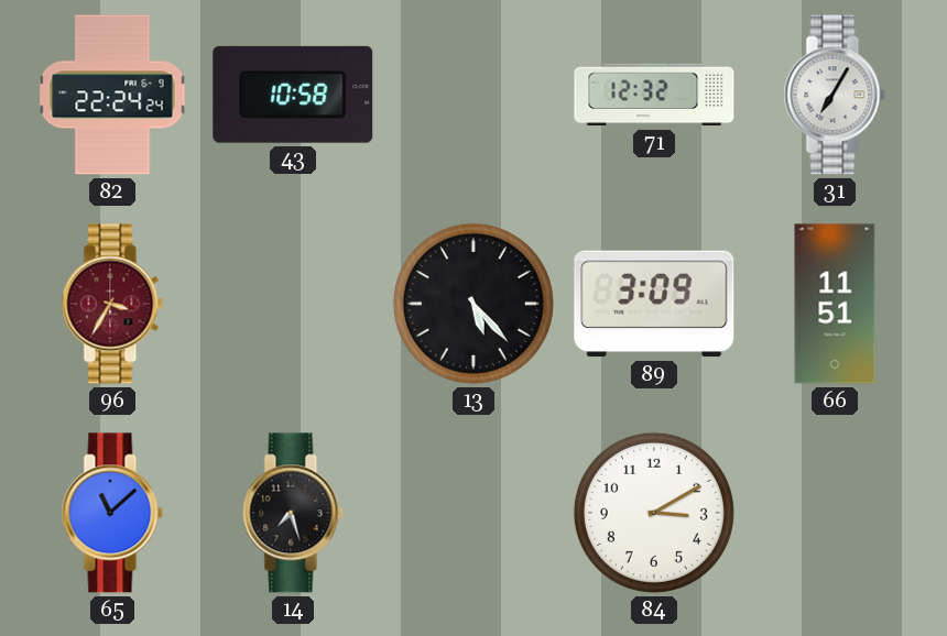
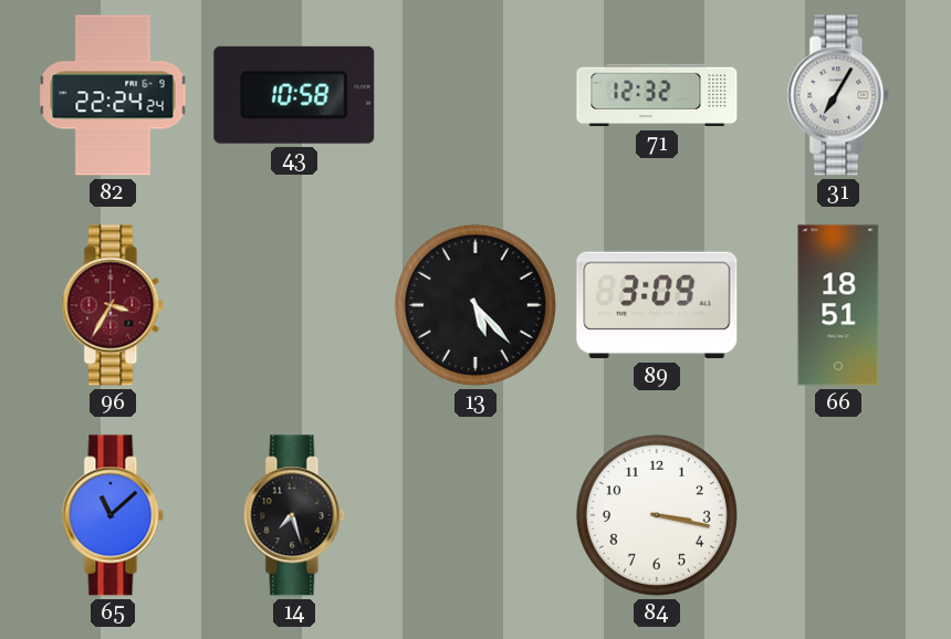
66: 11:51 -> 18:51 (838, 305)
84: 3:10 -> 3:17 (657, 515)
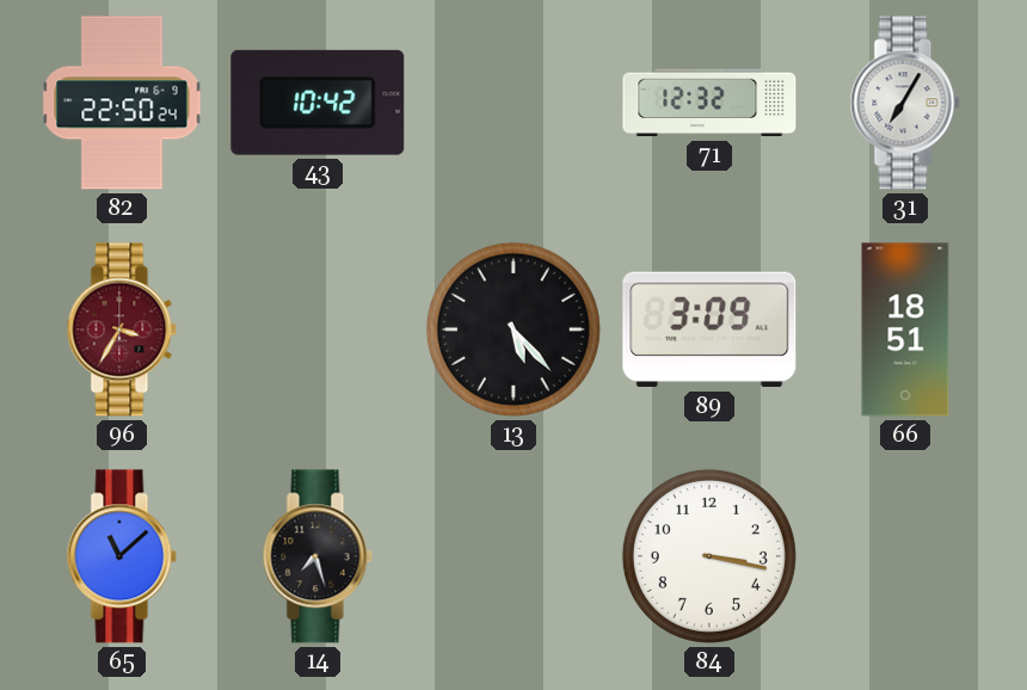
82: 22:24 -> 22:50 (122, 103)
43: 10:58 -> 10:42 (318, 103)
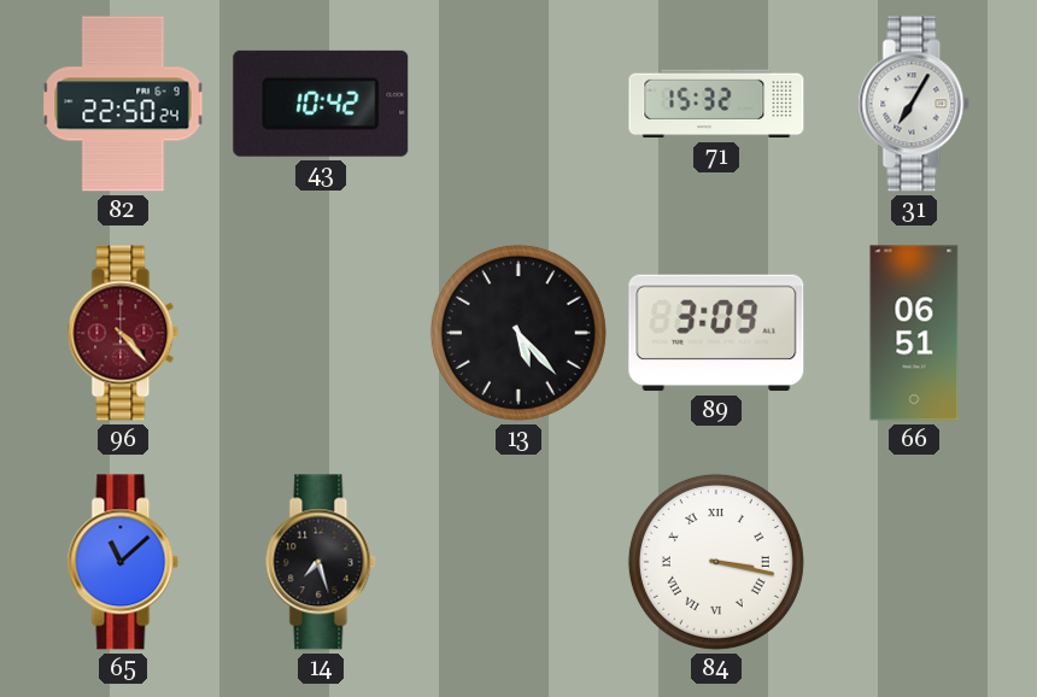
71: 12:32 -> 15:32 (716, 104)
96: 3:35 -> 4:23 (123, 333)
66: 18:51 -> 06:51 (914, 333)
84 numerals: Arabic -> Roman (716, 562)
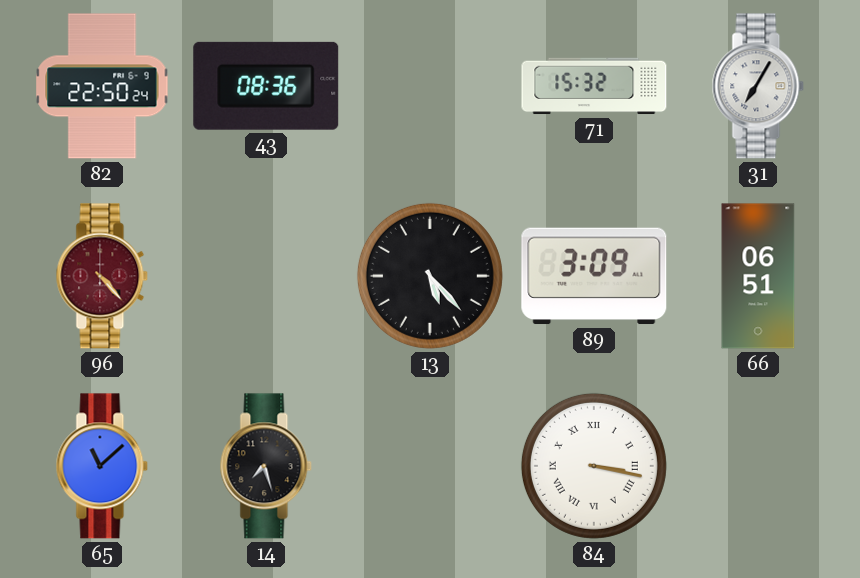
43: 10:42 -> 08:36 (266, 86)
